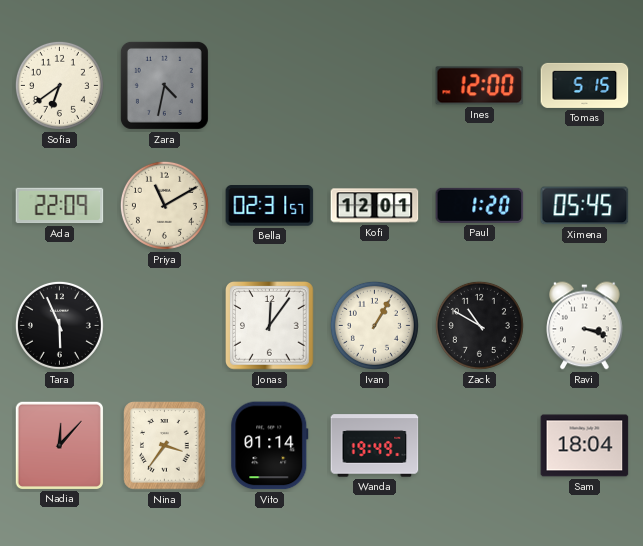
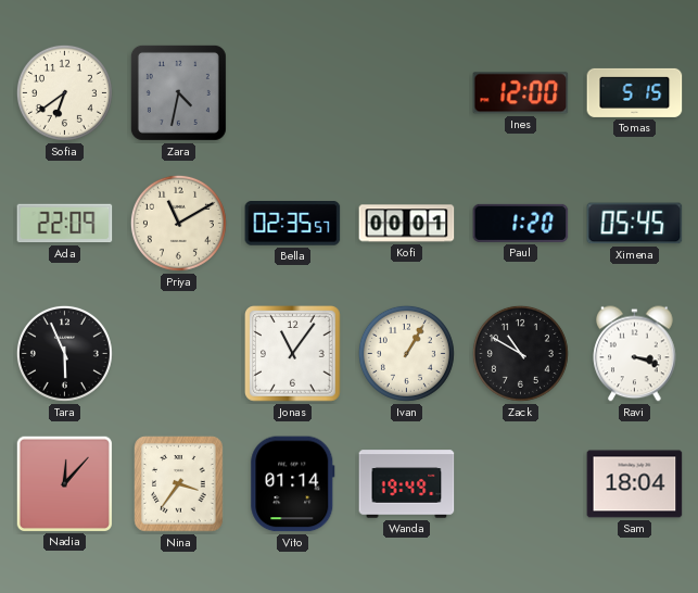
Bella: 02:31 -> 02:35 (293, 224)
Kofi: 12:01 -> 00:01 (407, 224)
Jonas: 12:06 -> 11:06 (293, 354)
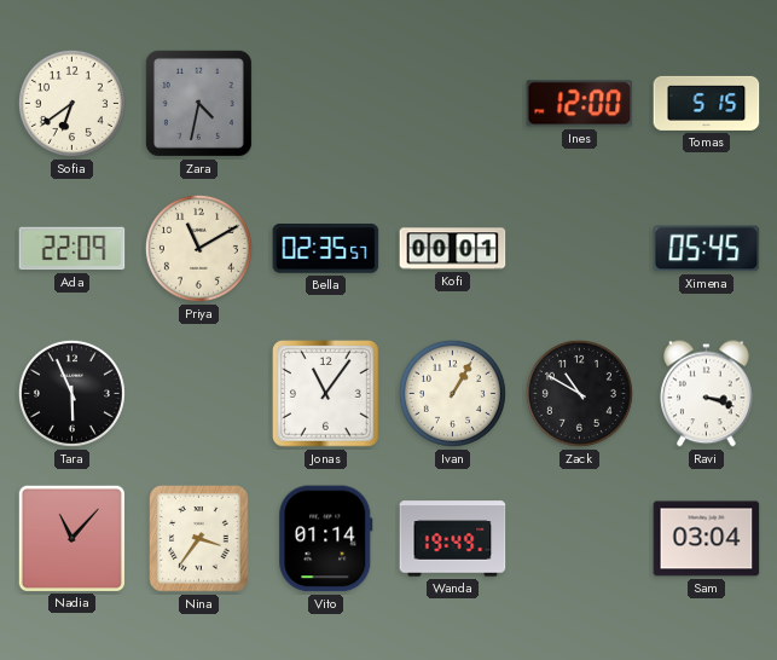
Paul: 1:20 -> none (521, 223)
Nadia: 12:07 -> 11:07 (71, 538)
Sam: 18:04 -> 03:04 (707, 539)
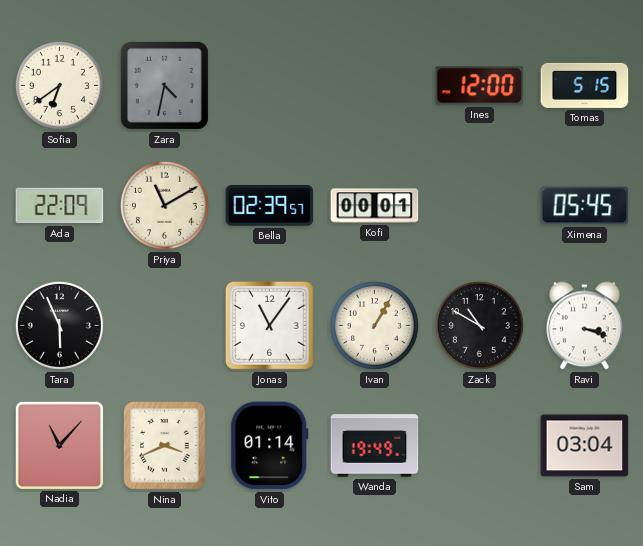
Bella: 02:35 -> 02:39 (270, 206)
Nina: 3:36 -> 3:41 (165, 446)
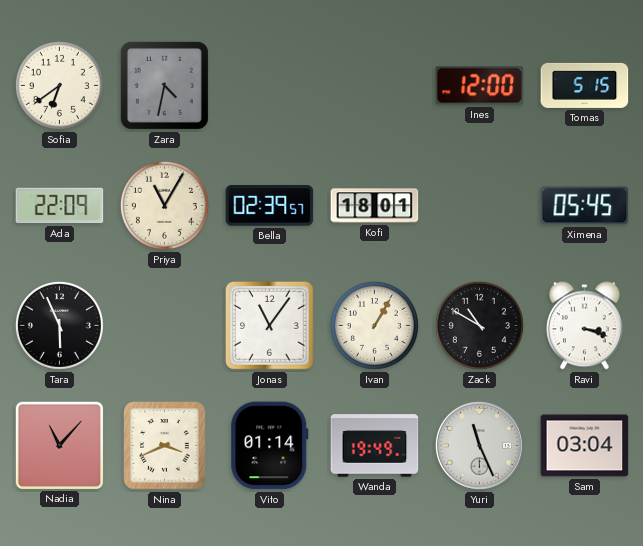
Priya: 11:10 -> 11:05 (164, 205)
Kofi: 00:01 -> 18:01 (375, 206)
Yuri: none -> 11:26 (479, 445)
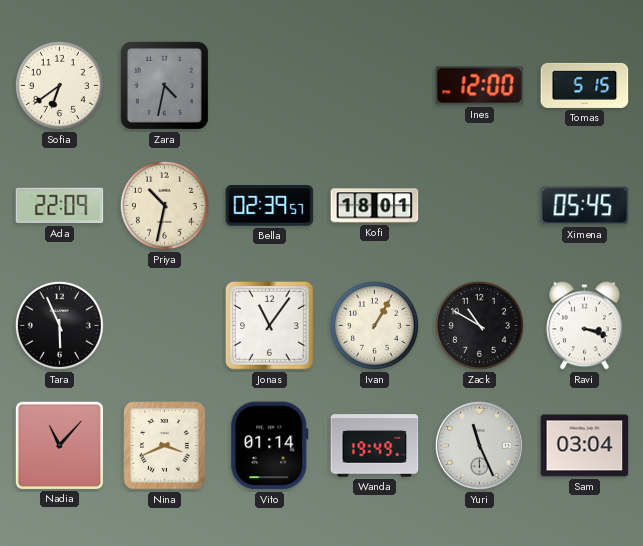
Priya: 11:05 -> 10:32 (164, 205)
